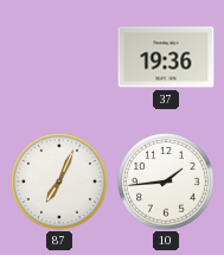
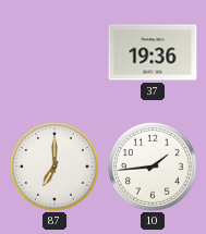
87: 7:04 -> 7:00 (54, 167)
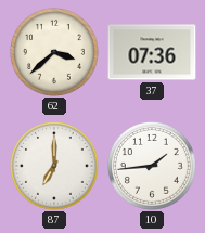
62: none -> 3:38 (54, 52)
37: 19:36 -> 07:36 (152, 52)
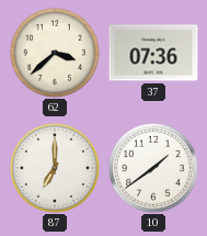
10: 1:44 -> 1:39 (153, 168)
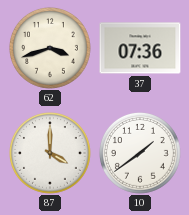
62: 3:38 -> 3:42 (50, 48)
87: 7:00 -> 4:00 (50, 153)
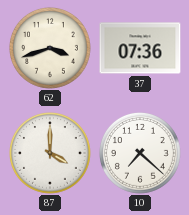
10: 1:39 -> 7:22 (140, 153)
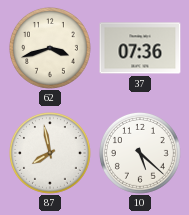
87: 4:00 -> 7:58 (50, 153)
10: 7:22 -> 5:22 (140, 153)
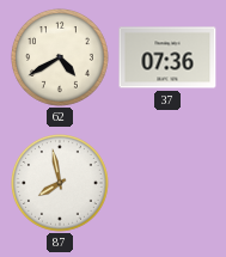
62: 3:42 -> 4:40 (60, 57)
10: 5:22 -> none (140, 153)
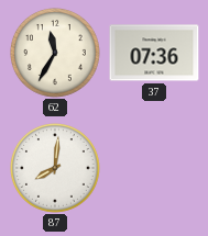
62: 4:40 -> 11:35 (55, 53)
87: 7:58 -> 8:01 (55, 168)
